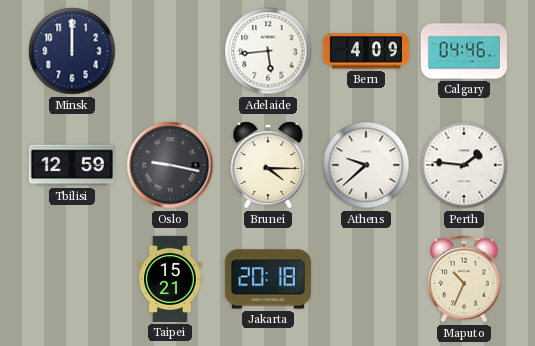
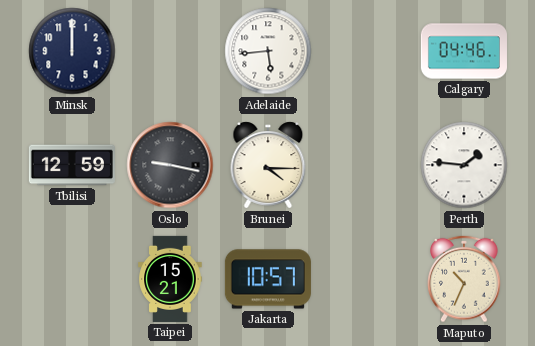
Bern: 4:09 -> none (366, 51)
Athens: 9:38 -> none (366, 165)
Jakarta: 20:18 -> 10:57 (268, 279)
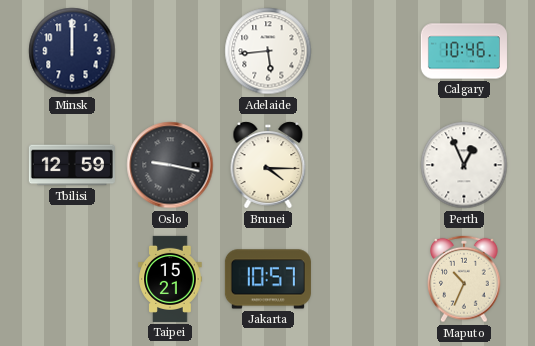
Calgary: 04:46 -> 10:46 (464, 51)
Perth: 1:46 -> 12:56 (464, 165)
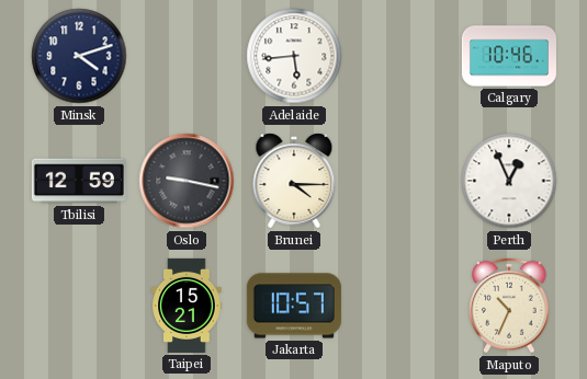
Minsk: 12:00 -> 4:12 (79, 56)
